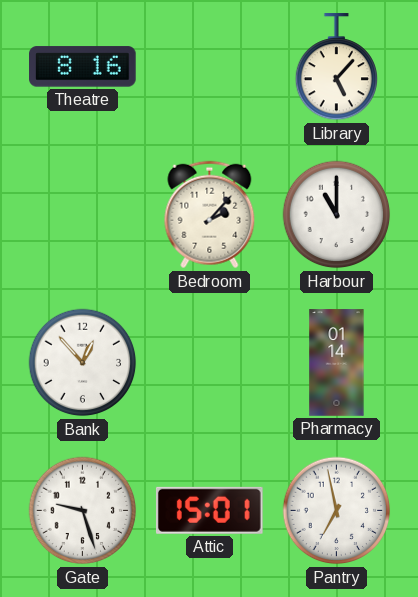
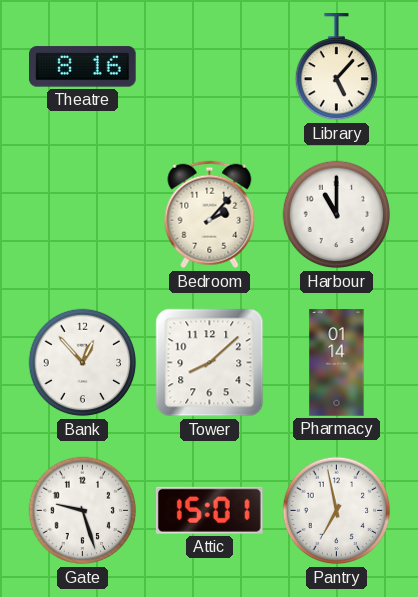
Tower: none -> 8:08 (210, 363)
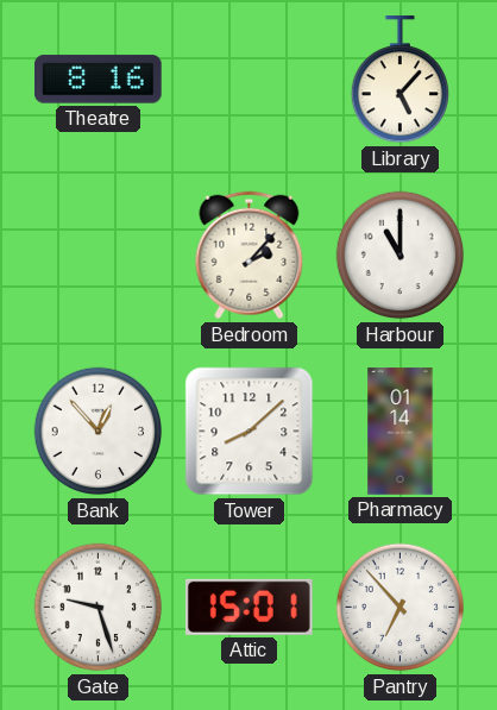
Pantry: 6:58 -> 6:53 (401, 608)
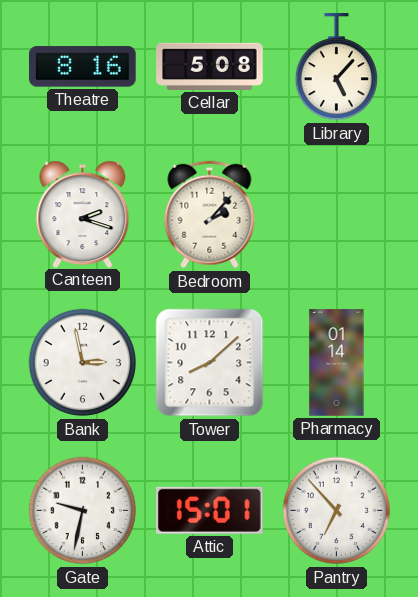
Cellar: none -> 5:08 (210, 66)
Canteen: none -> 2:18 (83, 214)
Harbour: 11:00 -> none (401, 256)
Bank: 12:53 -> 2:58 (83, 363)
Gate: 9:27 -> 9:32 (83, 511)
